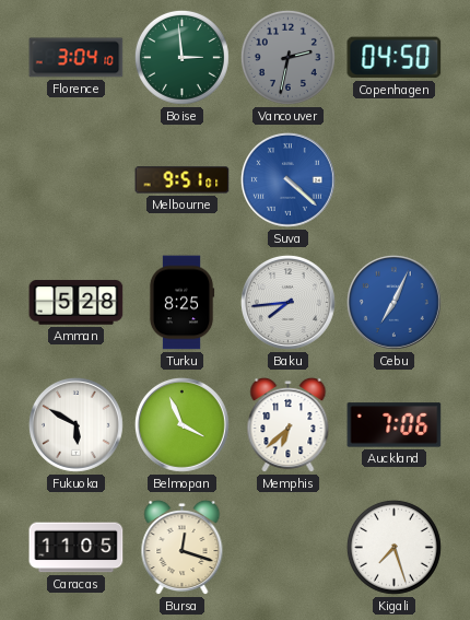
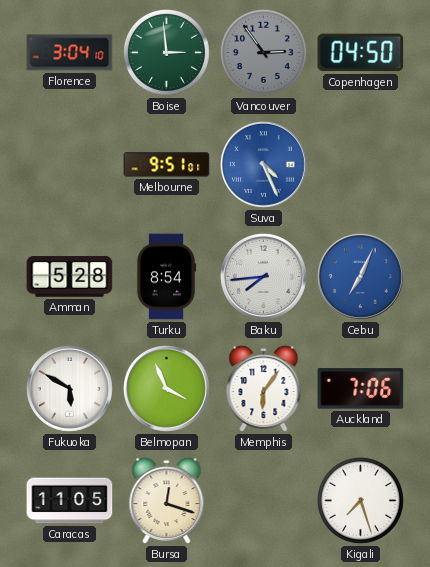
Vancouver: 2:32 -> 2:54 (263, 52)
Suva: 4:22 -> 4:26 (263, 164)
Turku: 8:25 -> 8:54 (166, 277)
Memphis: 6:38 -> 6:06 (264, 389)
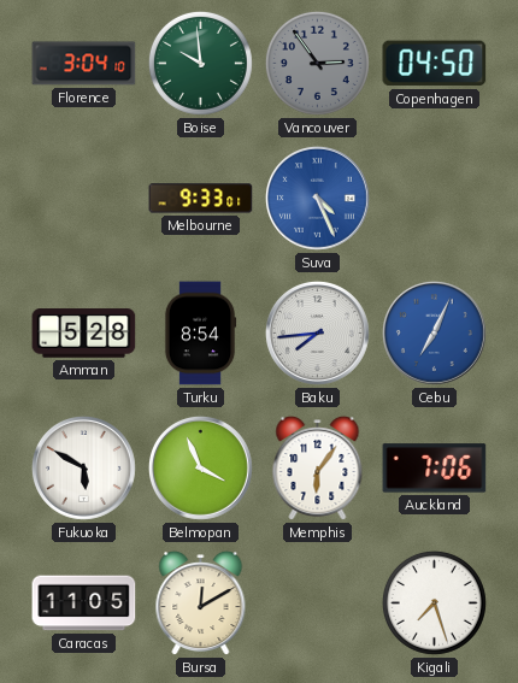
Boise: 2:59 -> 9:59 (200, 63)
Melbourne: 9:51 -> 9:33 (201, 199)
Bursa: 12:18 -> 12:10 (201, 603)
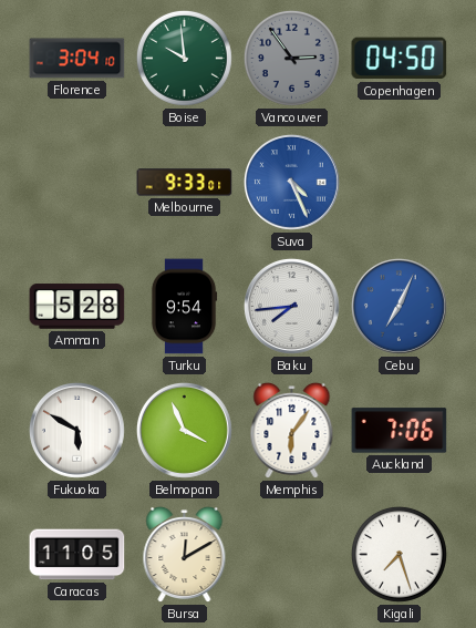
Turku: 8:54 -> 9:54 (184, 307)
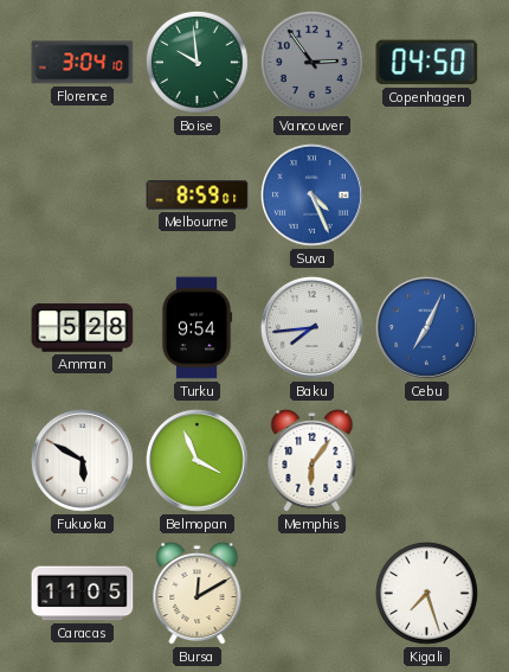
Melbourne: 9:33 -> 8:59 (198, 196)
Auckland: 7:06 -> none (400, 431)
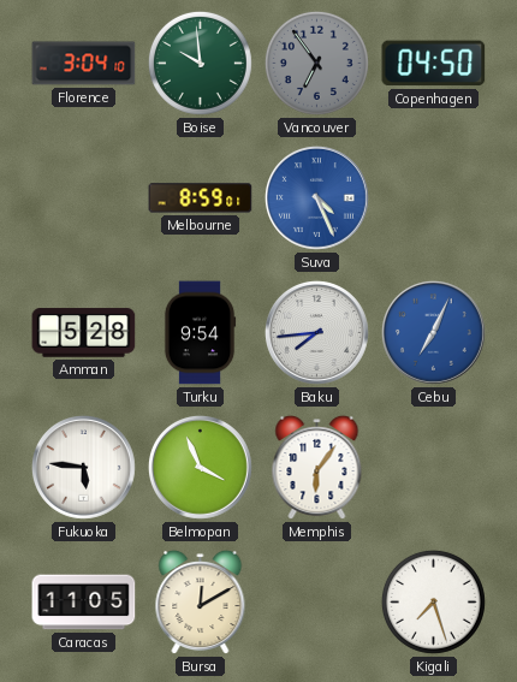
Vancouver: 2:54 -> 6:54 (316, 63)
Fukuoka: 5:50 -> 5:46 (83, 467)
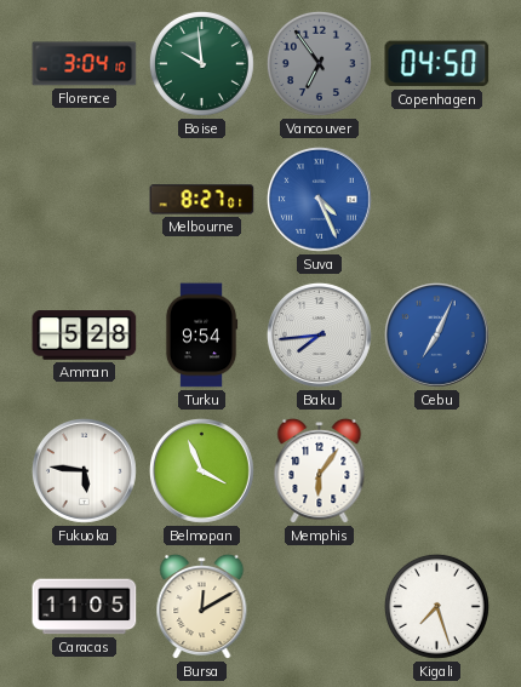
Melbourne: 8:59 -> 8:27 (202, 200)
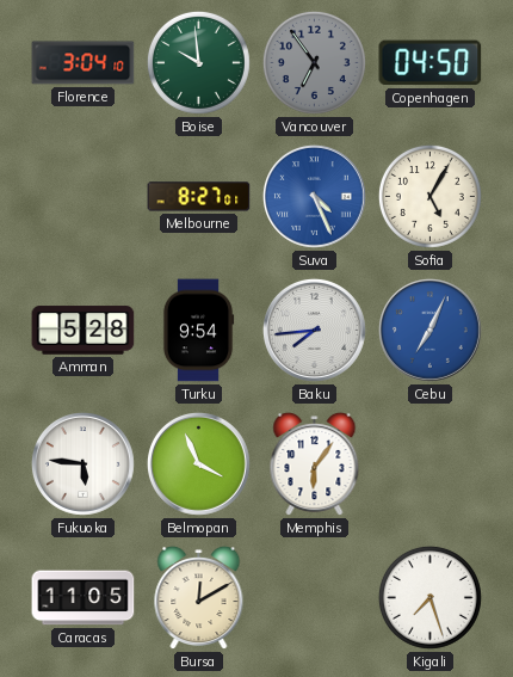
Sofia: none -> 5:05 (429, 196)
